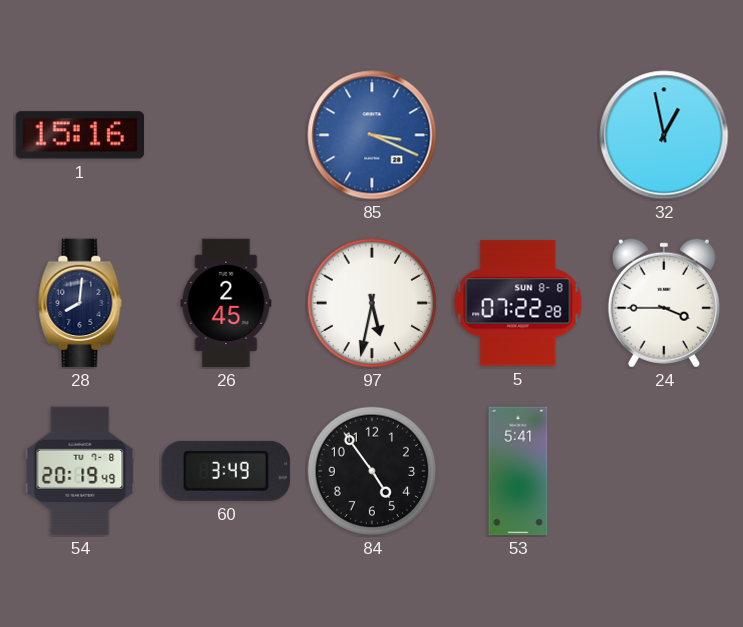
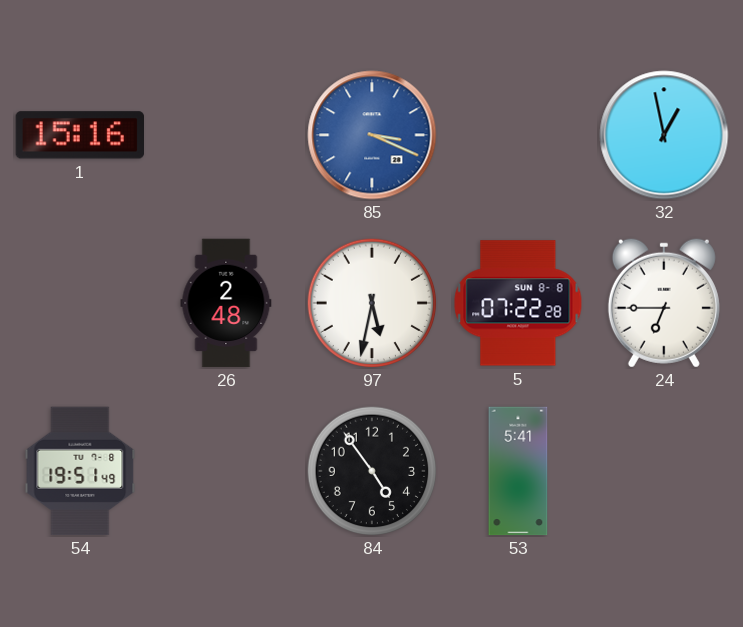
28: 8:01 -> none (80, 303)
26: 2:45 -> 2:48 (226, 303)
24: 3:45 -> 6:45 (664, 303)
54: 20:19 -> 19:51 (80, 471)
60: 3:49 -> none (226, 471)
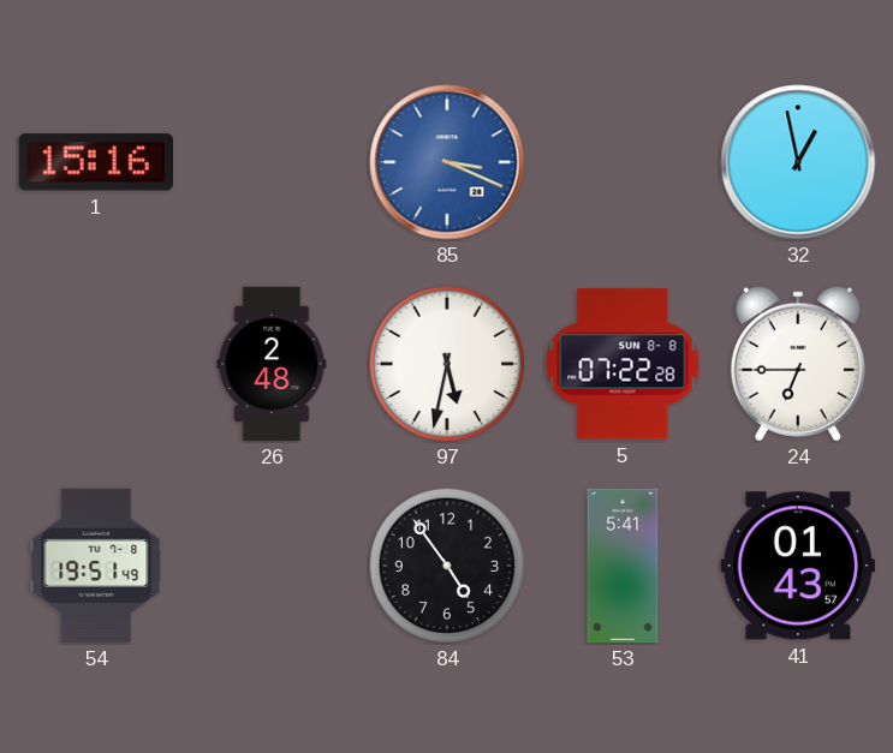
41: none -> 01:43 (797, 566)
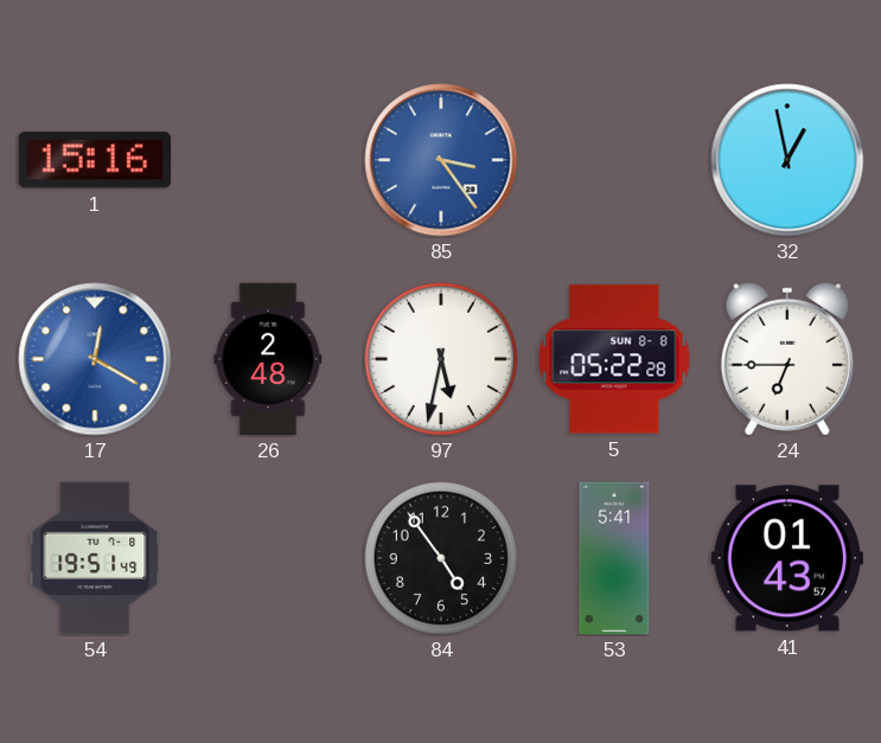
85: 3:19 -> 3:24 (441, 160)
17: none -> 12:20 (95, 359)
5: 07:22 -> 05:22 (614, 359)
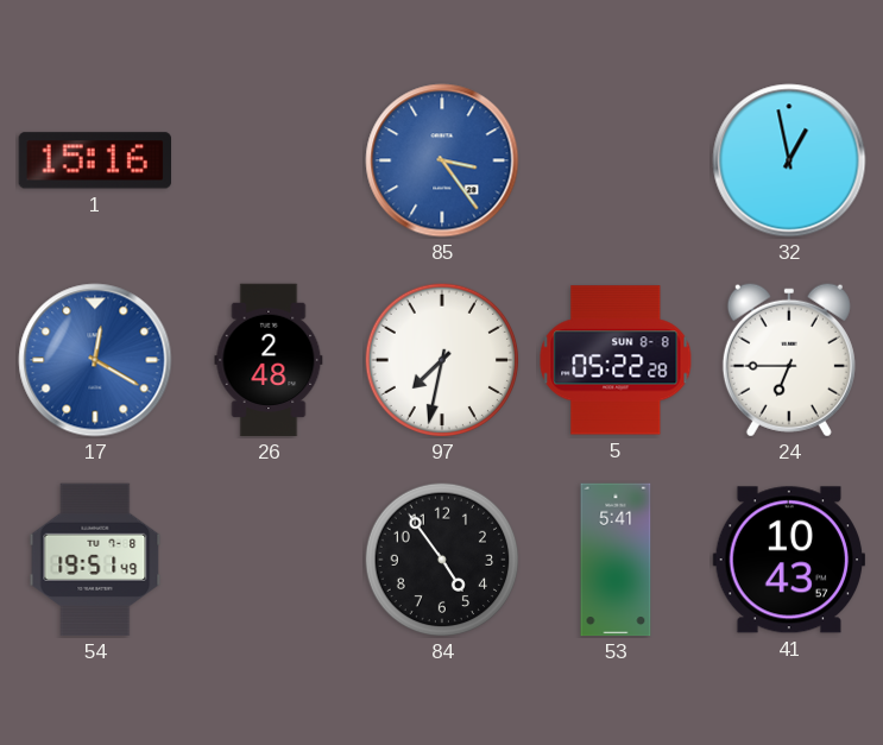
97: 5:32 -> 7:32 (442, 360)
41: 01:43 -> 10:43 (788, 560)
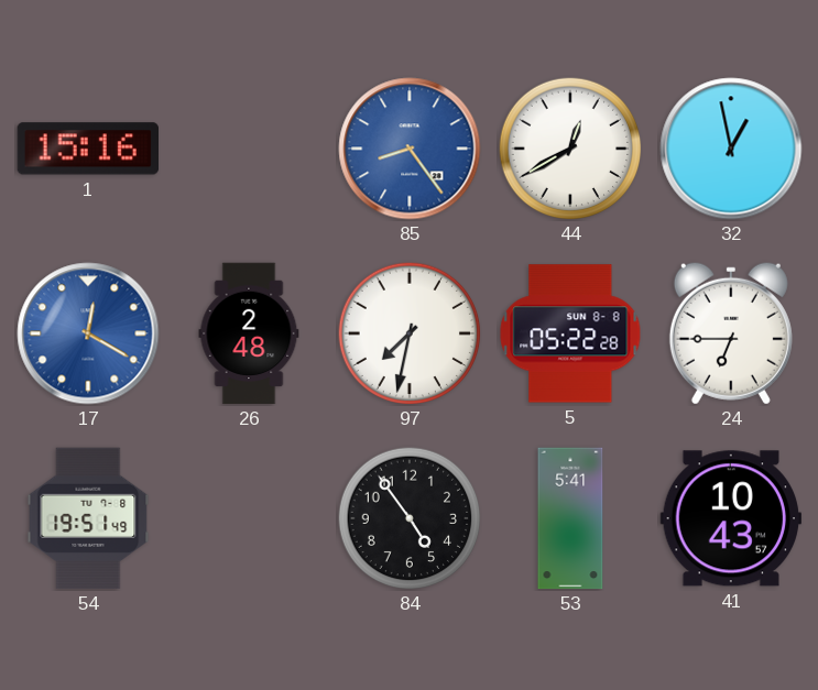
85: 3:24 -> 8:24 (410, 149)
44: none -> 12:40 (570, 149)
